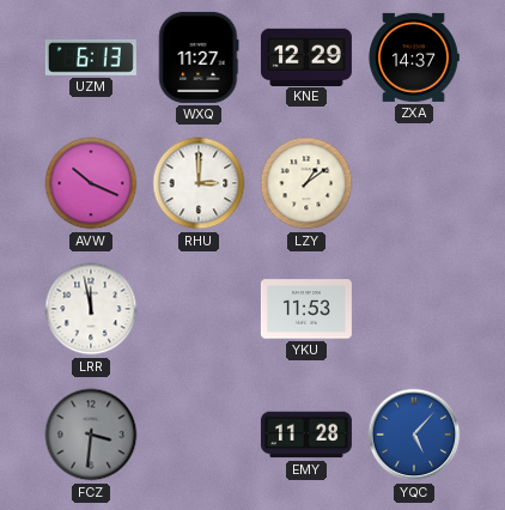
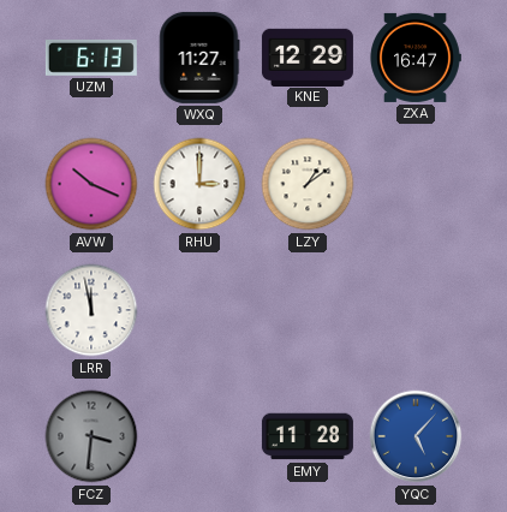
ZXA: 14:37 -> 16:47 (416, 58)
YKU: 11:53 -> none (306, 309)
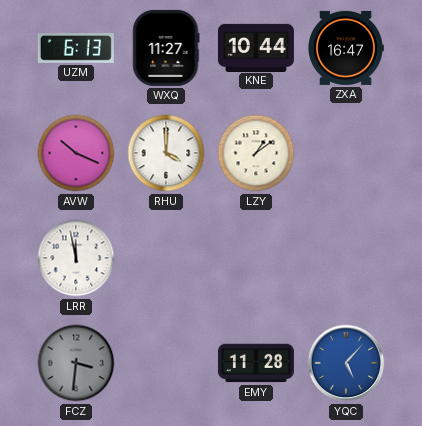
KNE: 12:29 -> 10:44 (256, 47)
RHU: 3:00 -> 4:00 (166, 153)
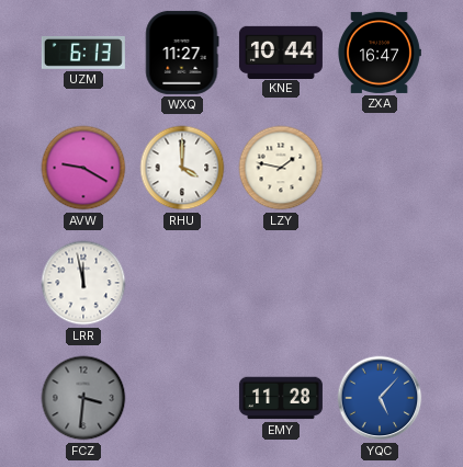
AVW: 10:19 -> 9:20 (83, 168)
LZY: 1:09 -> 1:47 (281, 168)
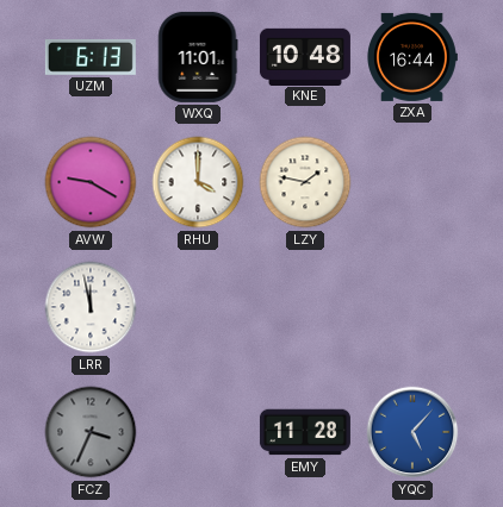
WXQ: 11:27 -> 11:01 (198, 57)
KNE: 10:44 -> 10:48 (305, 56)
ZXA: 16:47 -> 16:44 (412, 57)
FCZ: 3:31 -> 3:34 (91, 432)
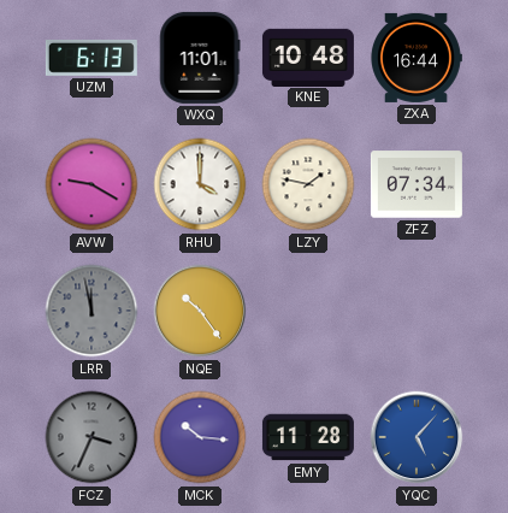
ZFZ: none -> 07:34 (417, 184)
LRR dial: white -> grey (91, 311)
NQE: none -> 10:24 (200, 311)
MCK: none -> 10:16 (200, 437)
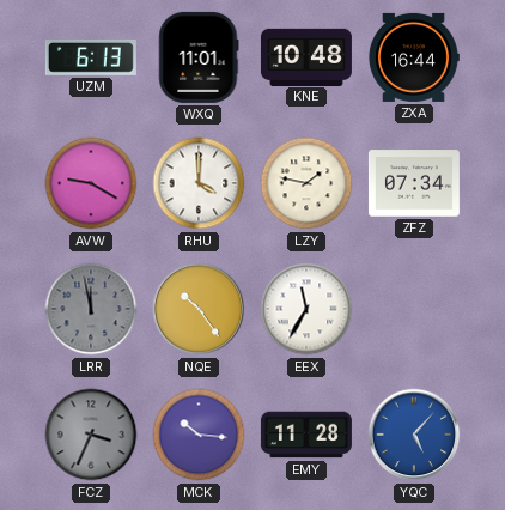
EEX: none -> 11:35 (306, 309)
